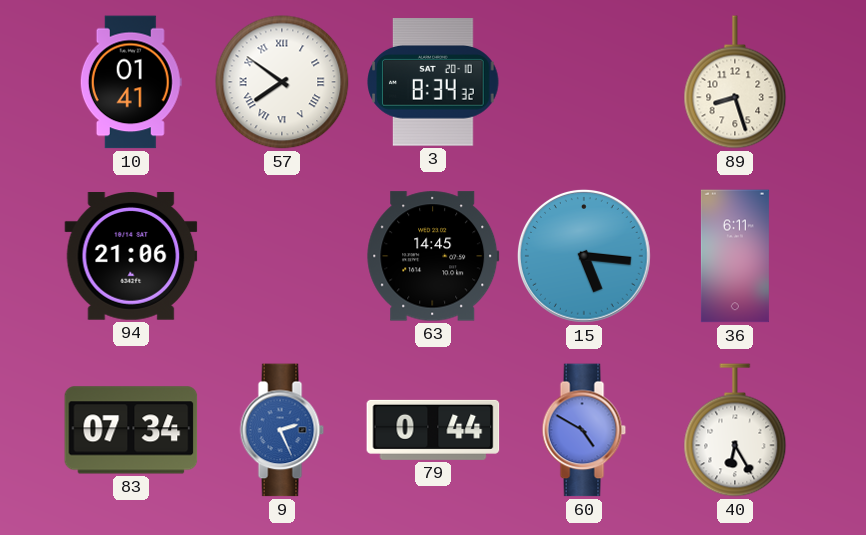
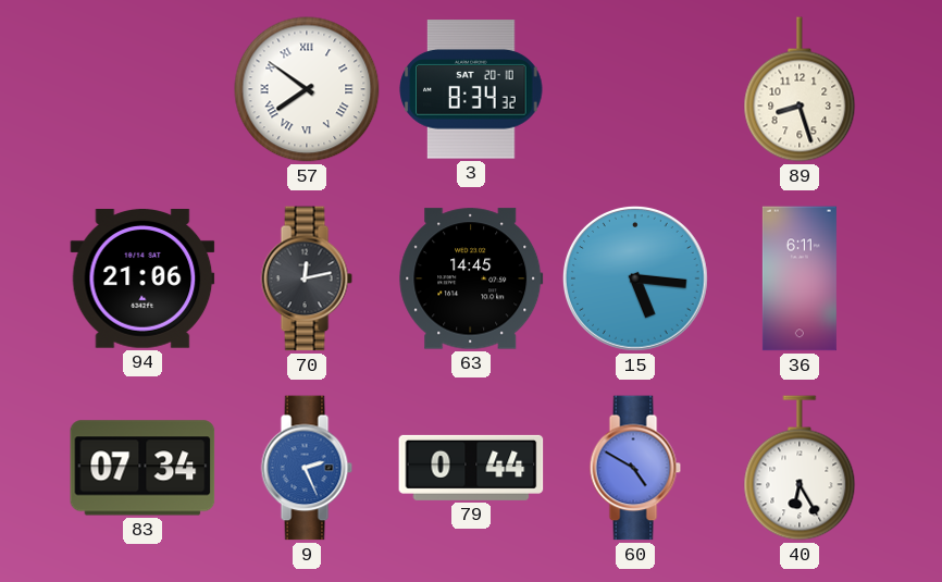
10: 01:41 -> none (131, 82)
70: none -> 12:13 (307, 278)
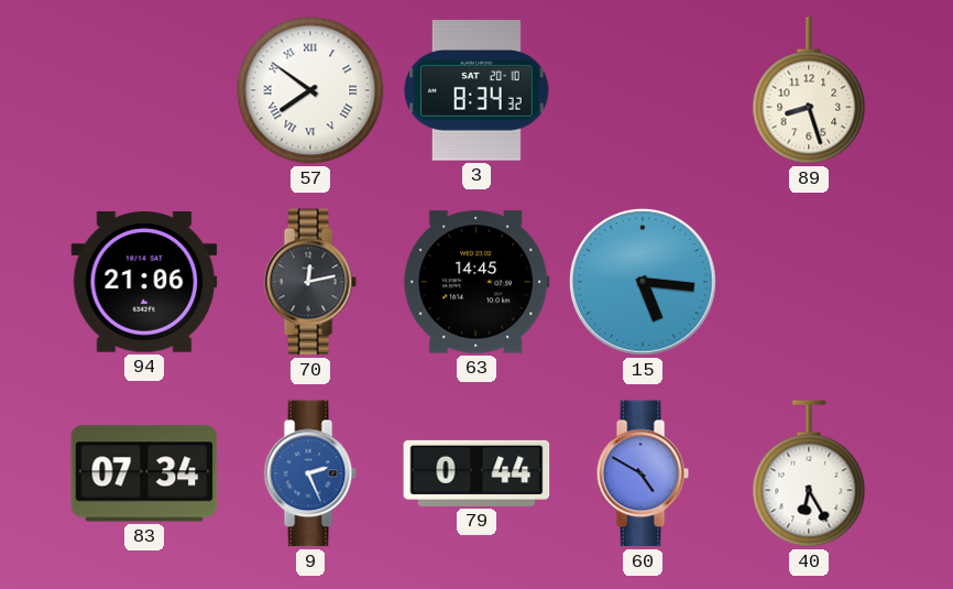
36: 6:11 -> none (800, 278)
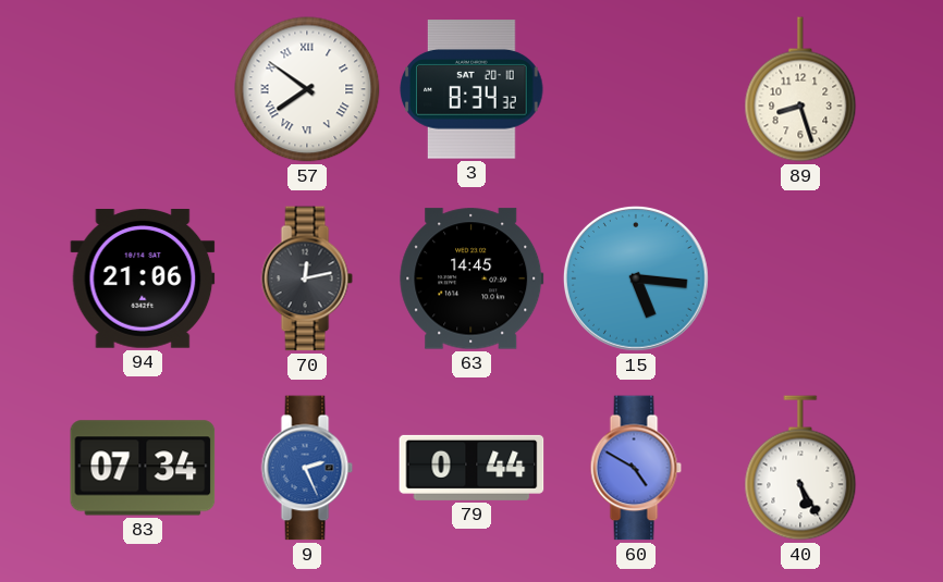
40: 6:25 -> 5:25 (800, 468)
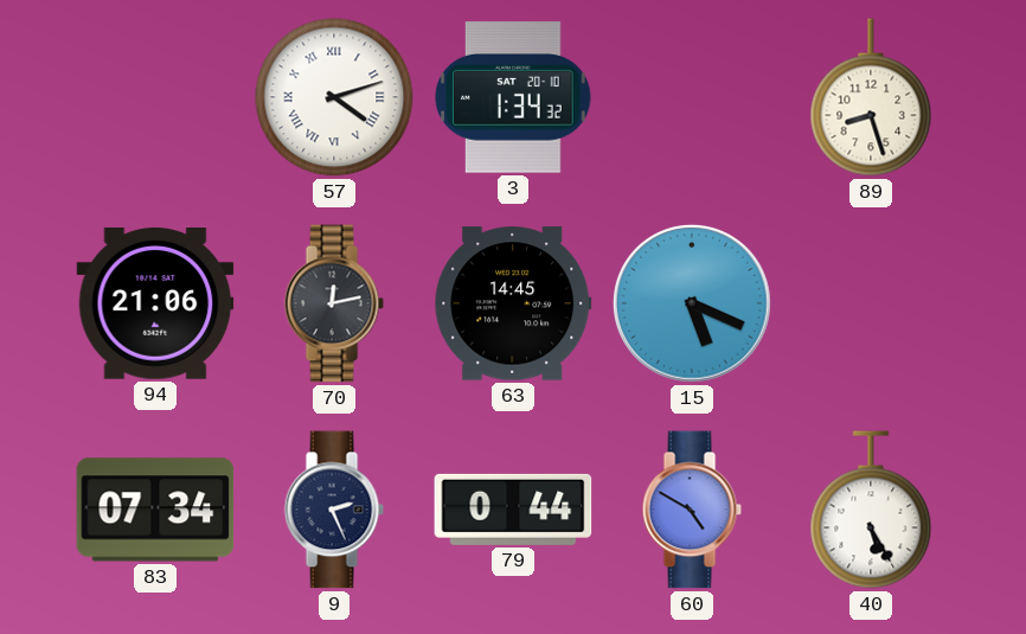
57: 7:51 -> 4:12 (334, 97)
3: 8:34 -> 1:34 (513, 97)
15: 5:16 -> 5:19 (692, 303)
9 dial: blue -> navy (334, 510)
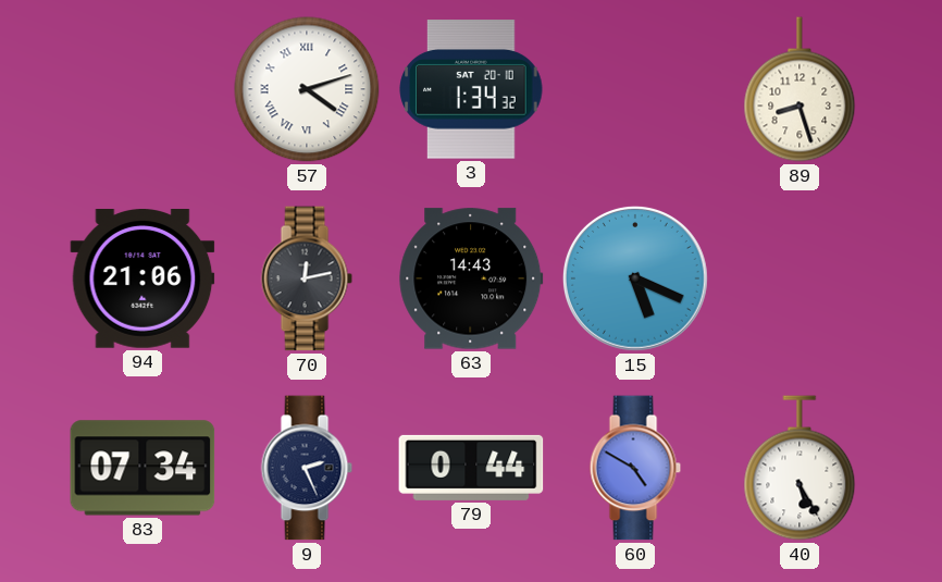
63: 14:45 -> 14:43 (471, 278)
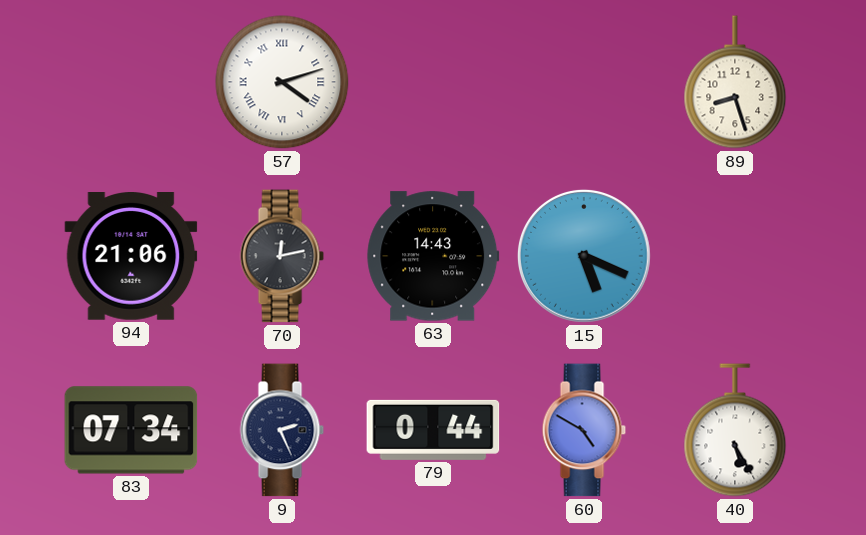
3: 1:34 -> none (471, 89)
